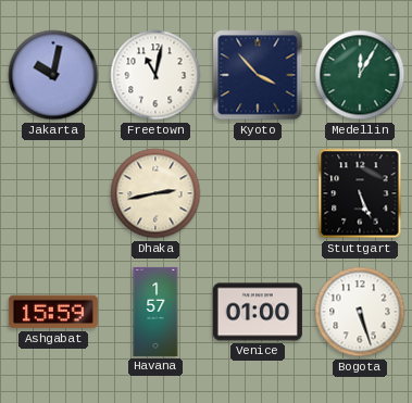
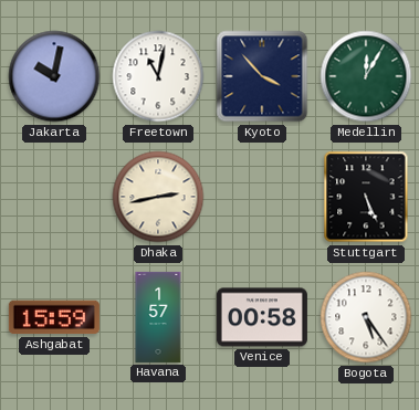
Venice: 01:00 -> 00:58 (262, 317)
Bogota: 5:27 -> 5:24 (366, 317)
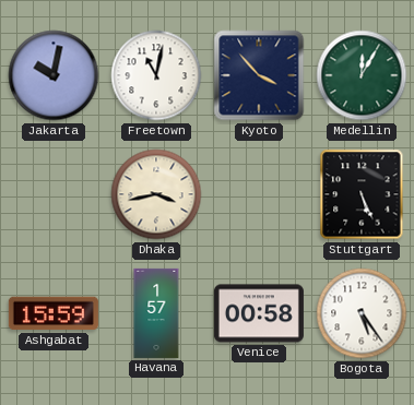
Dhaka: 2:43 -> 3:43 (156, 194)
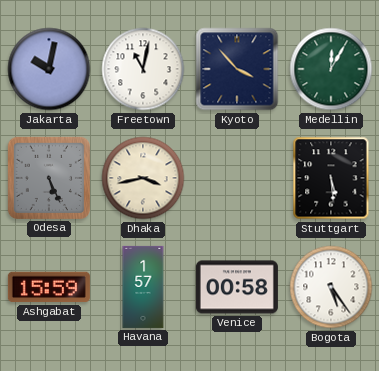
Odesa: none -> 5:26 (49, 178)
Stuttgart: 5:26 -> 5:29 (331, 178)
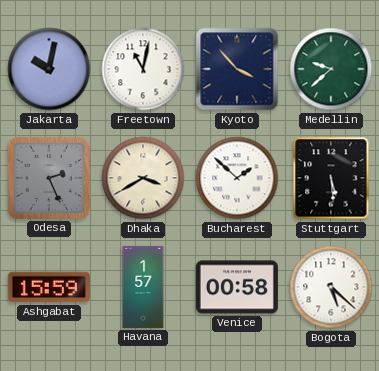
Medellin: 12:05 -> 9:38 (331, 69)
Odesa: 5:26 -> 2:26 (49, 178)
Dhaka: 3:43 -> 3:40 (143, 178)
Bucharest: none -> 1:52 (237, 178)
Bogota: 5:24 -> 5:22 (331, 287)
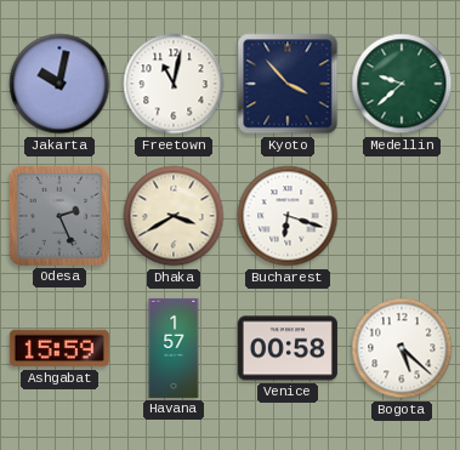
Bucharest: 1:52 -> 6:18 (288, 216)
Stuttgart: 5:29 -> none (331, 178)
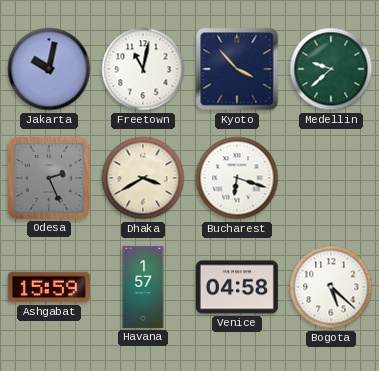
Venice: 00:58 -> 04:58 (237, 287)
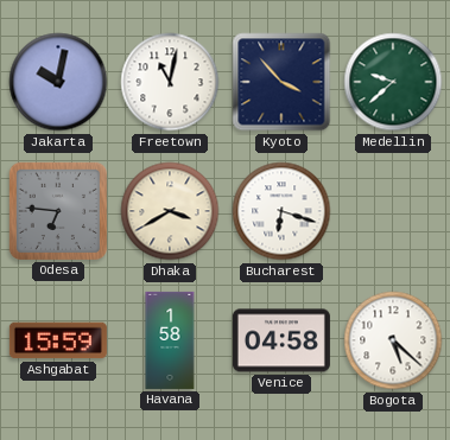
Odesa: 2:26 -> 6:46 (58, 211)
Havana: 1:57 -> 1:58 (170, 340)
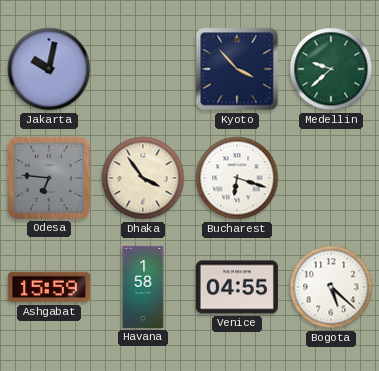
Freetown: 11:02 -> none (170, 82)
Dhaka: 3:40 -> 3:54 (143, 178)
Venice: 04:58 -> 04:55 (237, 287)
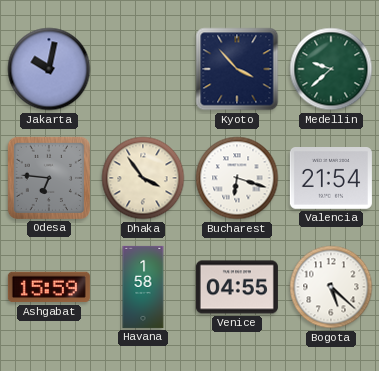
Valencia: none -> 21:54 (331, 179)
